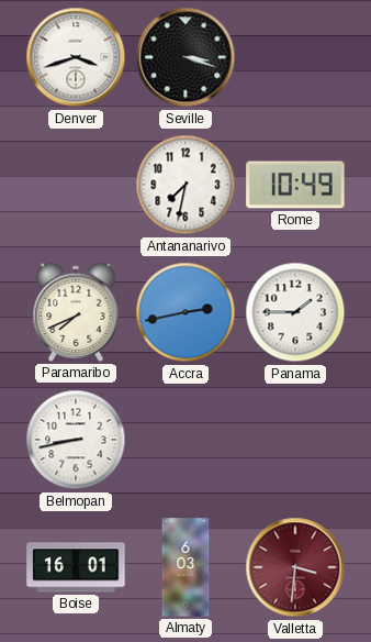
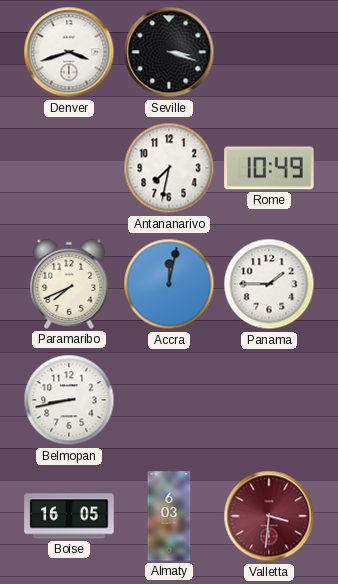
Accra: 2:43 -> 12:02 (169, 284)
Boise: 16:01 -> 16:05 (69, 516)
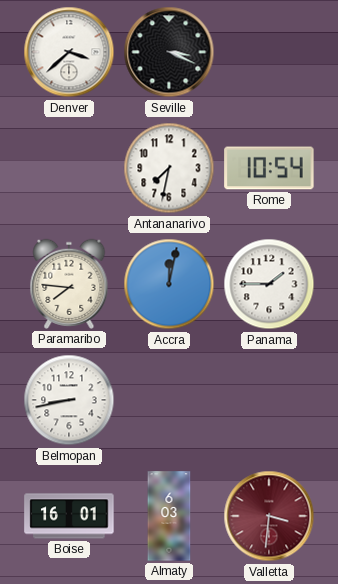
Denver: 3:42 -> 3:38 (69, 52)
Seville: 3:18 -> 3:19 (169, 52)
Rome: 10:49 -> 10:54 (269, 168)
Paramaribo: 7:41 -> 7:46 (69, 284)
Boise: 16:05 -> 16:01 (69, 516)
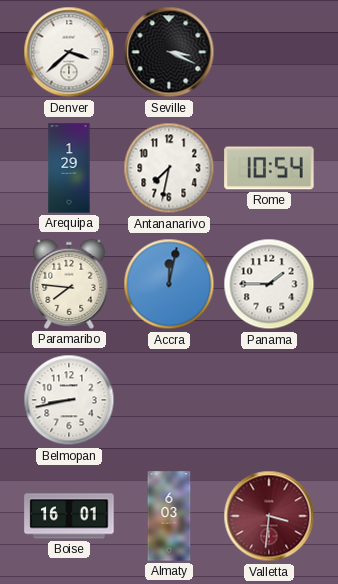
Arequipa: none -> 1:29 (69, 168)
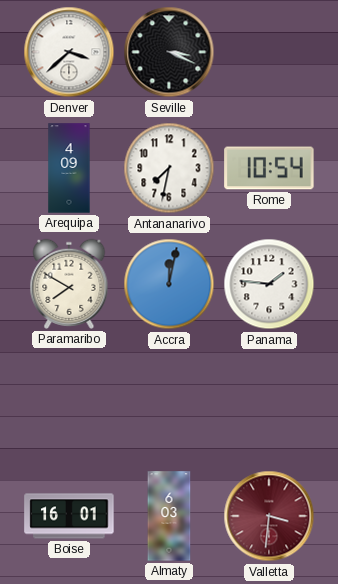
Arequipa: 1:29 -> 4:09 (69, 168)
Paramaribo: 7:46 -> 7:50 (69, 284)
Panama: 1:45 -> 1:46 (269, 284)
Belmopan: 8:43 -> none (69, 400)
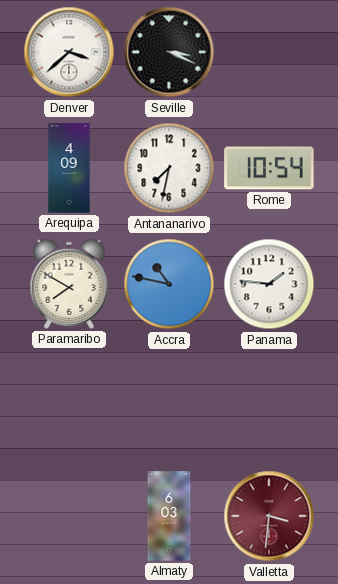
Accra: 12:02 -> 10:47 (169, 284)
Boise: 16:01 -> none (69, 516)
